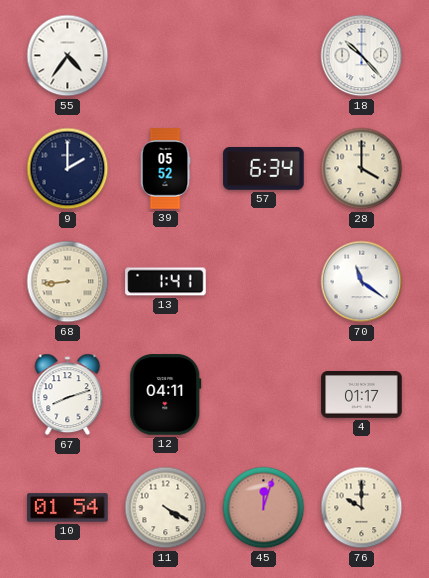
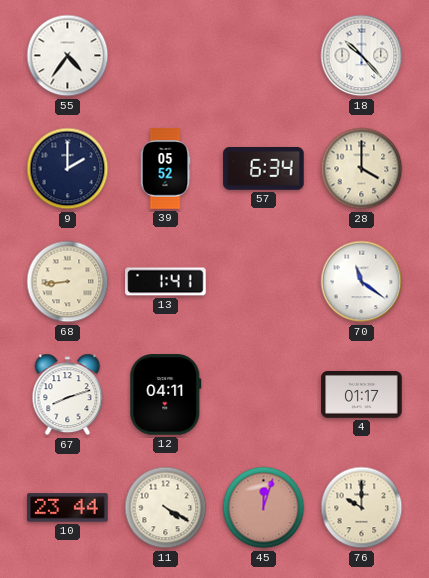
10: 01:54 -> 23:44 (68, 508)
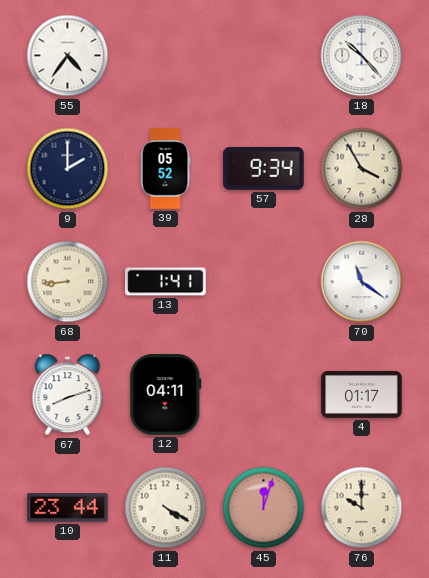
57: 6:34 -> 9:34 (264, 169)
28: 4:00 -> 3:55 (362, 169)
